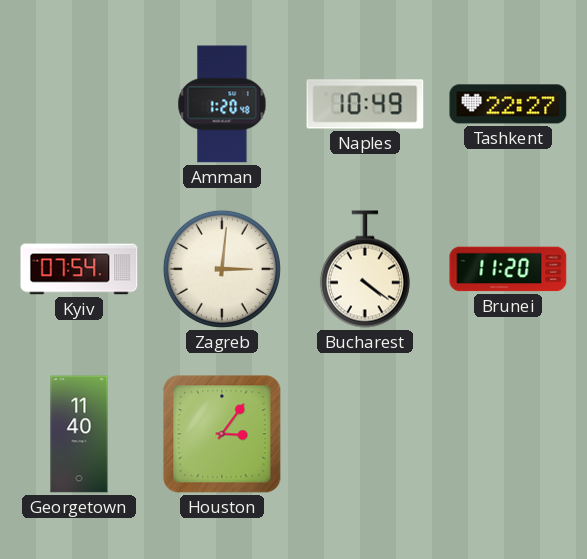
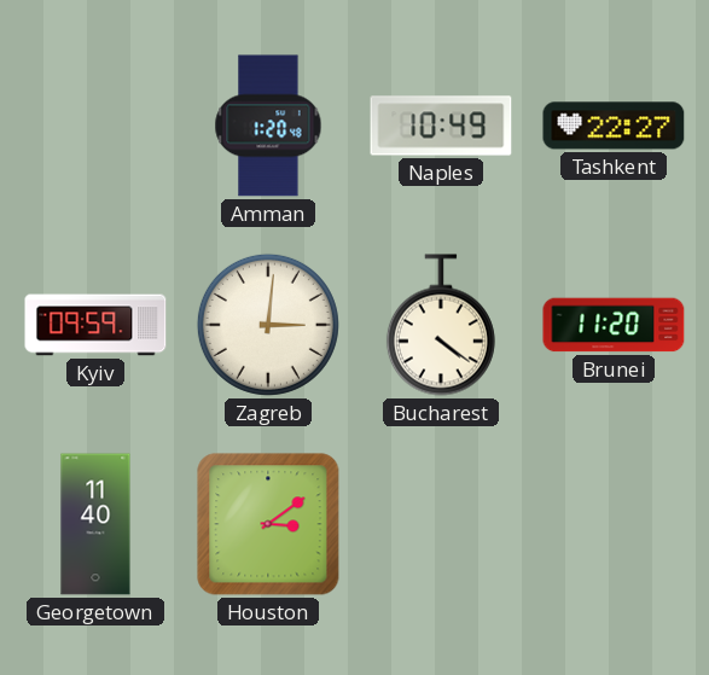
Kyiv: 07:54 -> 09:59 (95, 325)
Houston: 3:06 -> 3:09 (268, 524)
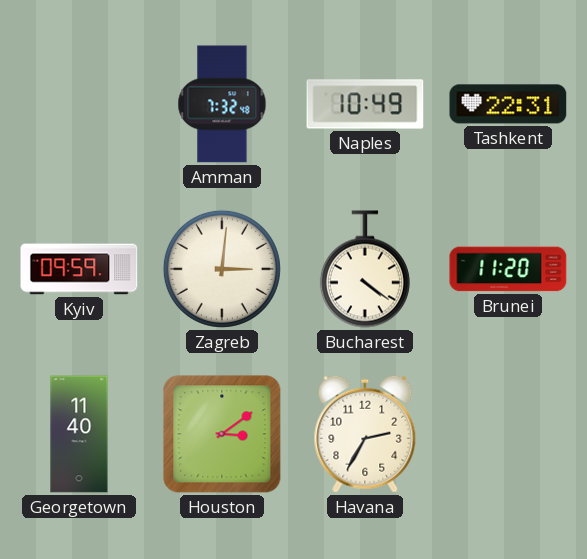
Amman: 1:20 -> 7:32 (222, 104)
Tashkent: 22:27 -> 22:31 (508, 104)
Havana: none -> 2:35 (365, 434)
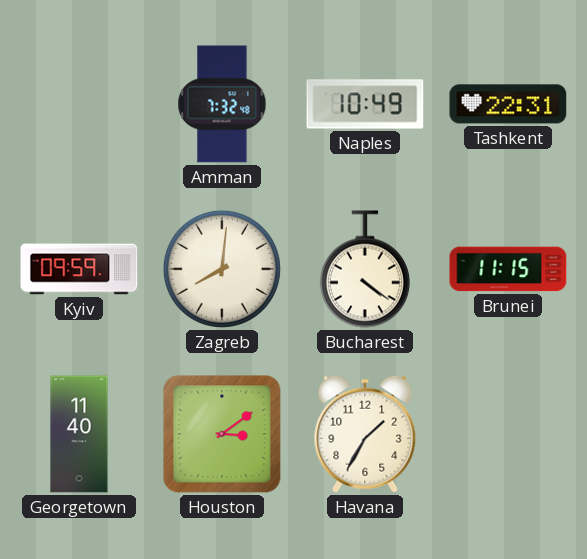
Zagreb: 3:01 -> 8:01 (222, 269)
Brunei: 11:20 -> 11:15 (508, 269)
Havana: 2:35 -> 1:35 (365, 434)
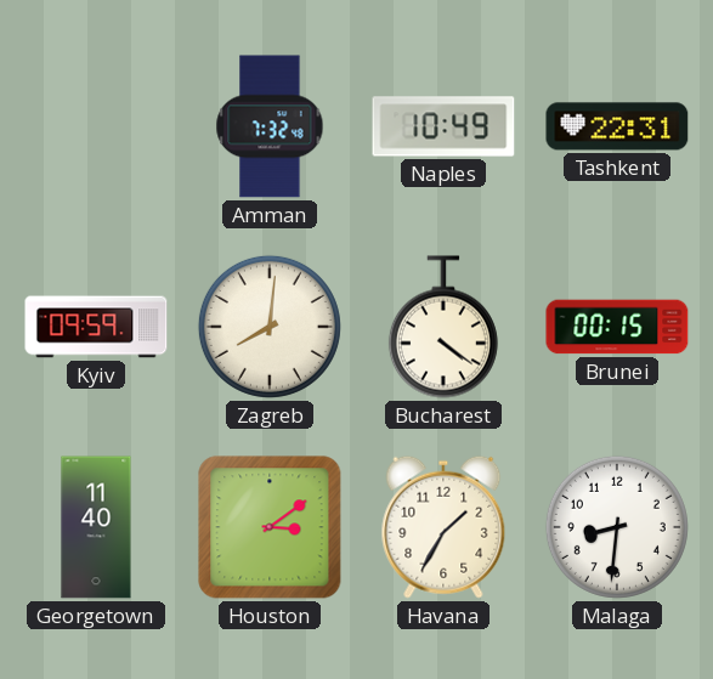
Brunei: 11:15 -> 00:15 (617, 327)
Malaga: none -> 8:31 (617, 527)
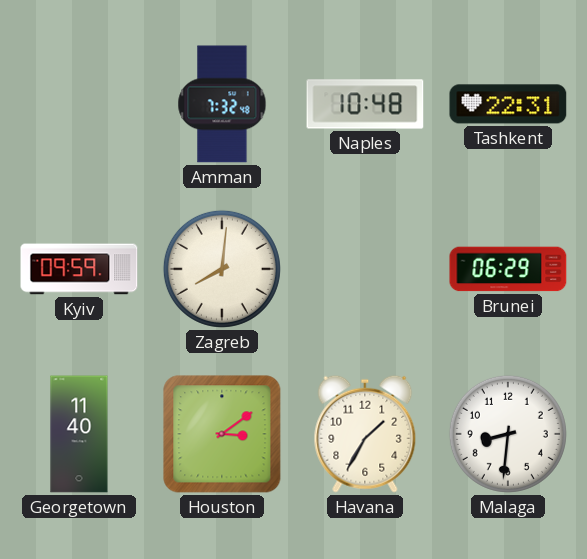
Naples: 10:49 -> 10:48 (365, 104)
Bucharest: 4:21 -> none (443, 327)
Brunei: 00:15 -> 06:29 (508, 269)
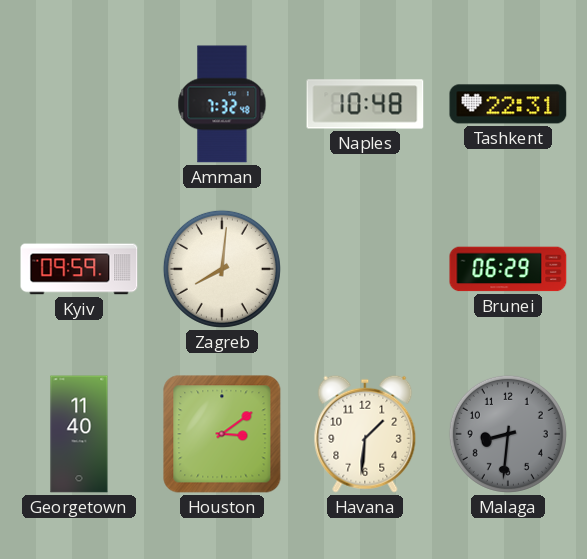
Havana: 1:35 -> 1:31 (365, 434)
Malaga dial: white -> grey (508, 434)
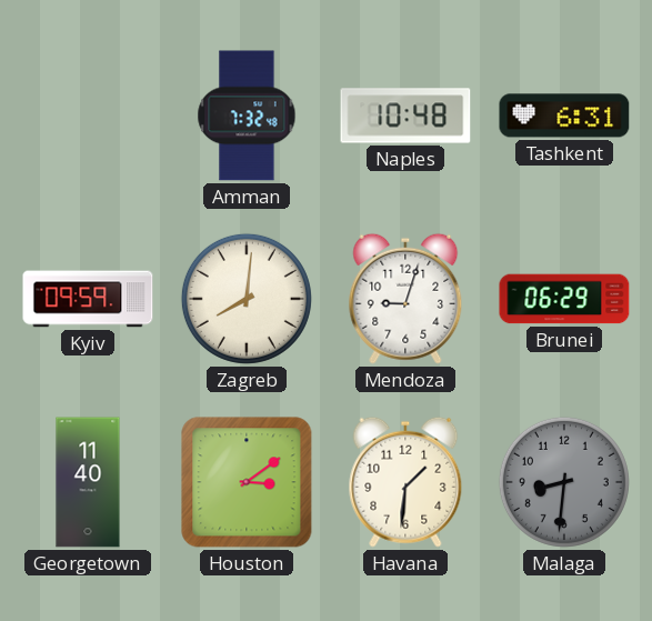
Tashkent: 22:31 -> 6:31 (564, 116)
Mendoza: none -> 9:03 (405, 299)
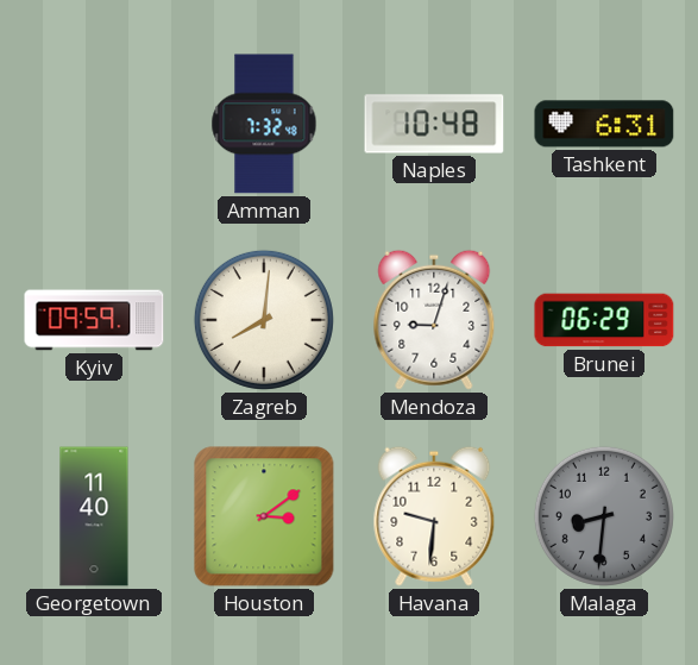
Havana: 1:31 -> 9:31 (434, 516)
